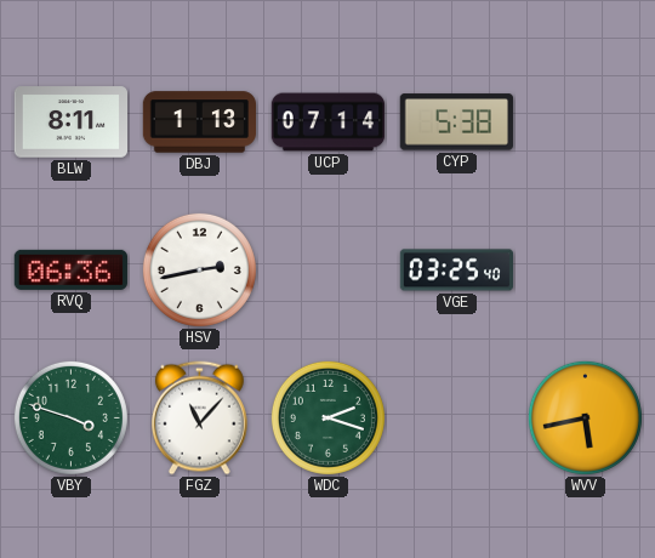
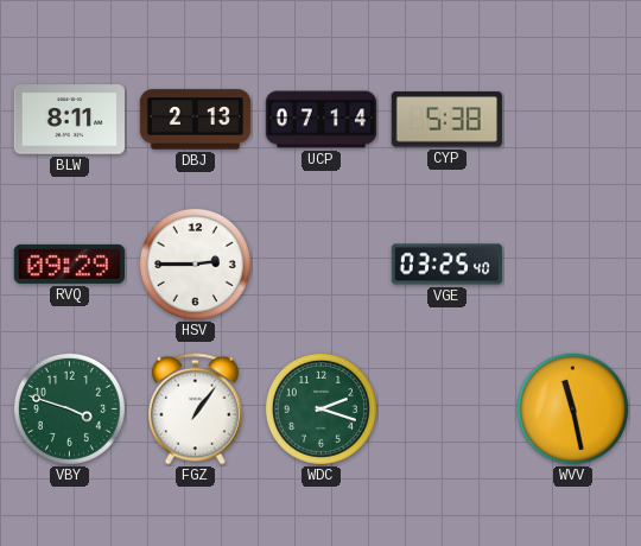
DBJ: 1:13 -> 2:13 (196, 120)
RVQ: 06:36 -> 09:29 (69, 264)
HSV: 2:43 -> 2:45 (195, 264)
FGZ: 11:07 -> 1:06 (196, 409)
WVV: 5:43 -> 11:28 (572, 408)
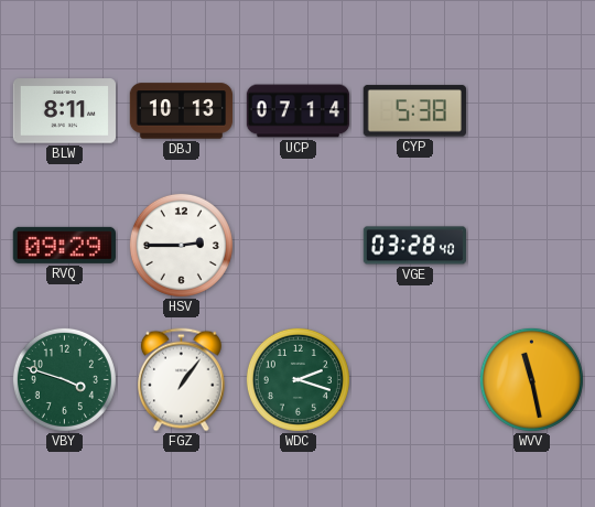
DBJ: 2:13 -> 10:13 (182, 111)
VGE: 03:25 -> 03:28 (414, 246)
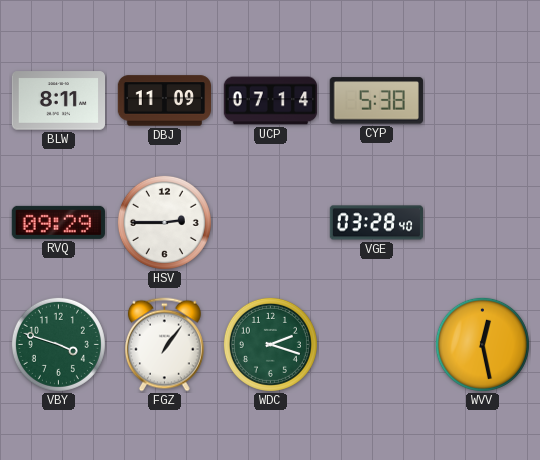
DBJ: 10:13 -> 11:09 (165, 101)
WVV: 11:28 -> 12:28 (482, 344)
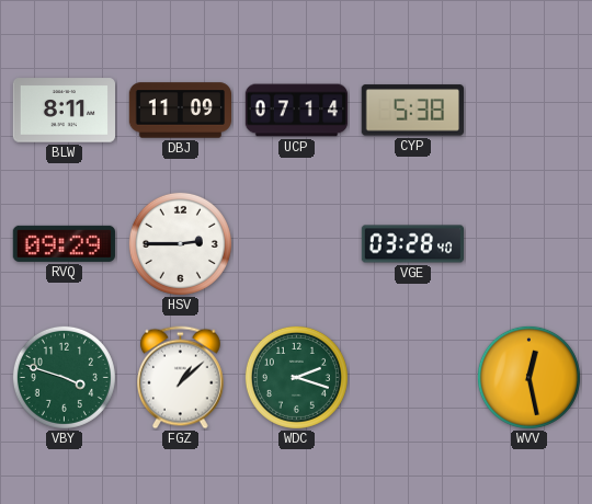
FGZ: 1:06 -> 1:08 (181, 378)
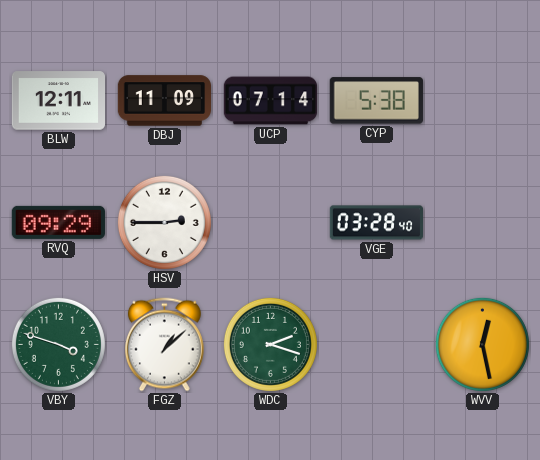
BLW: 8:11 -> 12:11 (58, 101)
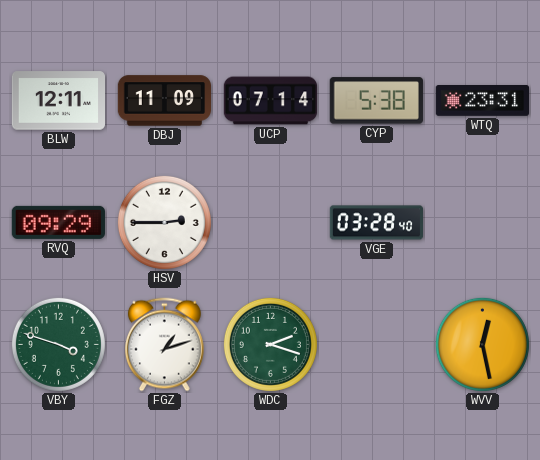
WTQ: none -> 23:31 (482, 101)
FGZ: 1:08 -> 1:12 (165, 345)
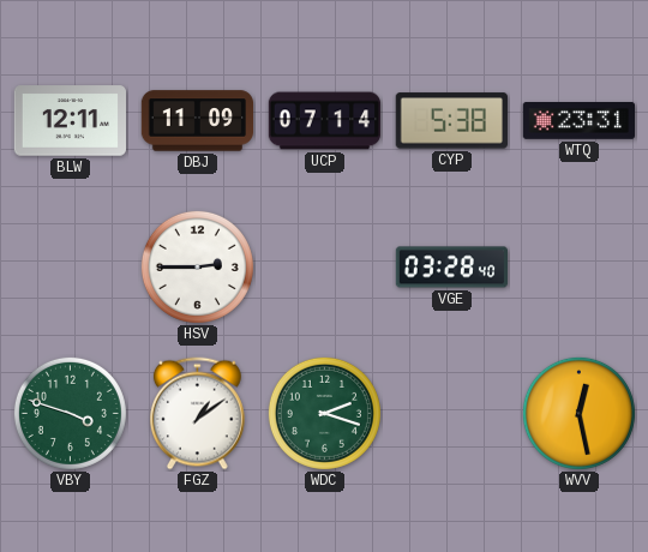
RVQ: 09:29 -> none (58, 222)
FGZ: 1:12 -> 1:09 (198, 414)
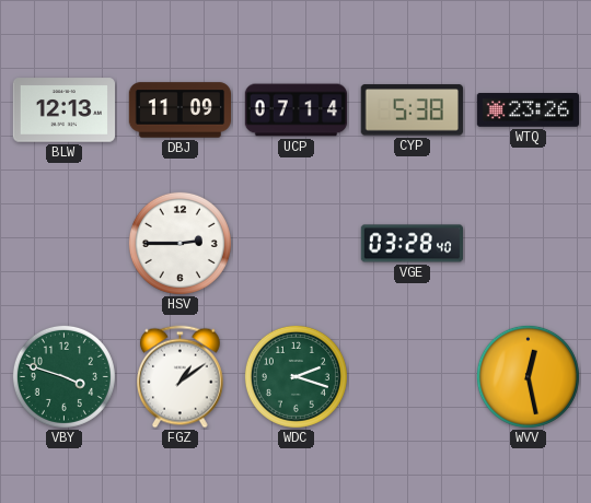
BLW: 12:11 -> 12:13 (63, 110)
WTQ: 23:31 -> 23:26 (528, 110)
